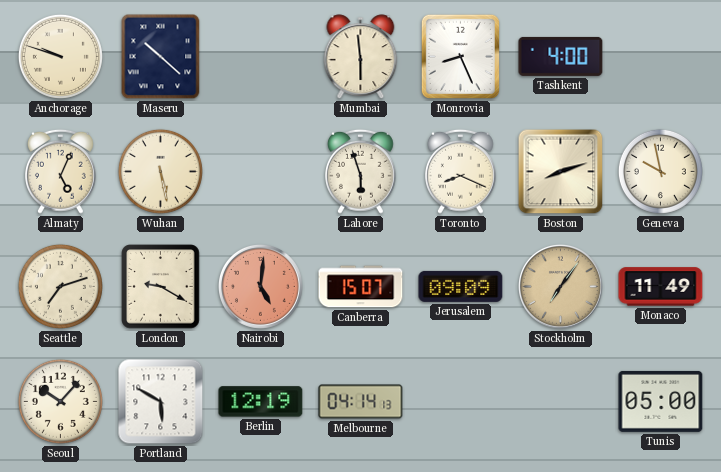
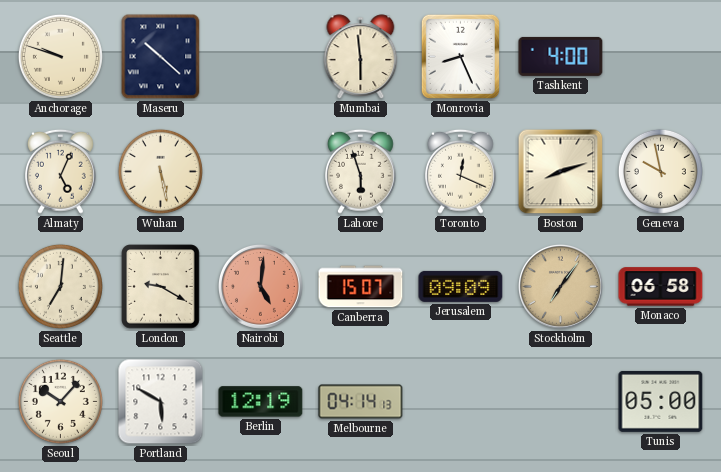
Toronto: 8:19 -> 12:19 (461, 171)
Seattle: 7:12 -> 7:01 (60, 286)
Monaco: 11:49 -> 06:58 (661, 287)
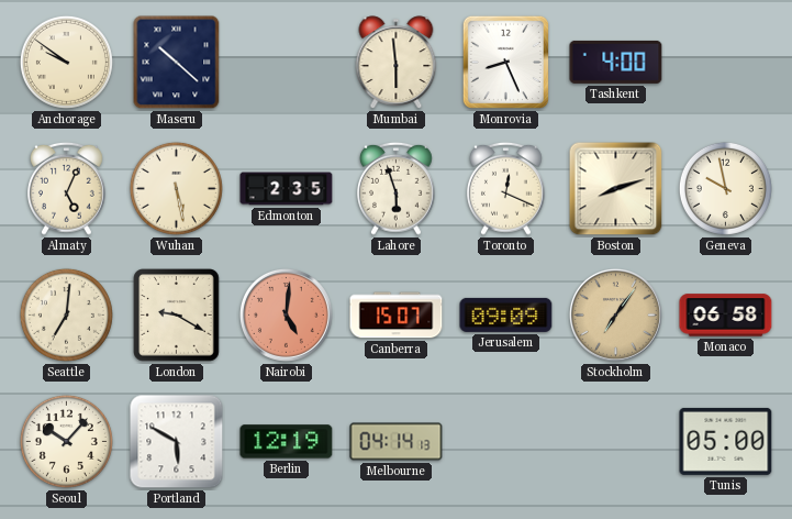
Anchorage: 9:48 -> 9:51 (66, 62)
Edmonton: none -> 2:35 (287, 189)
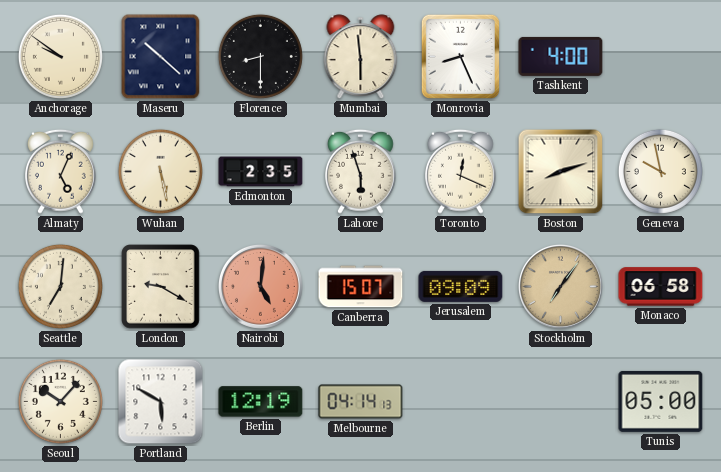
Florence: none -> 8:30 (260, 56)
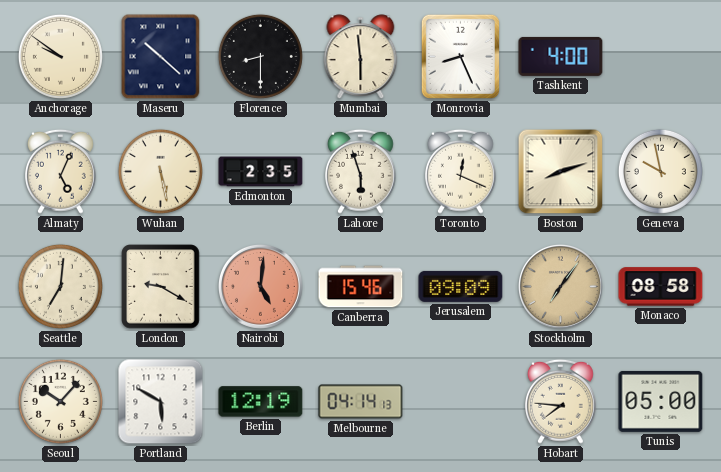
Canberra: 15:07 -> 15:46 (361, 287)
Monaco: 06:58 -> 08:58 (661, 287)
Hobart: none -> 7:46 (561, 401)
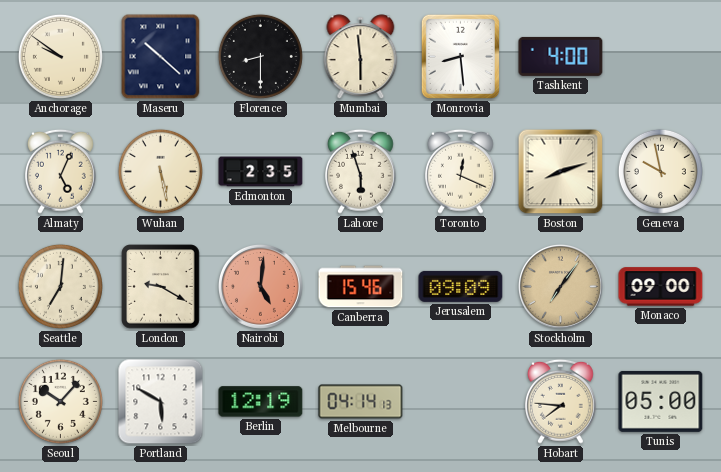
Monrovia: 8:26 -> 8:29 (460, 56)
Monaco: 08:58 -> 09:00 (661, 287)
